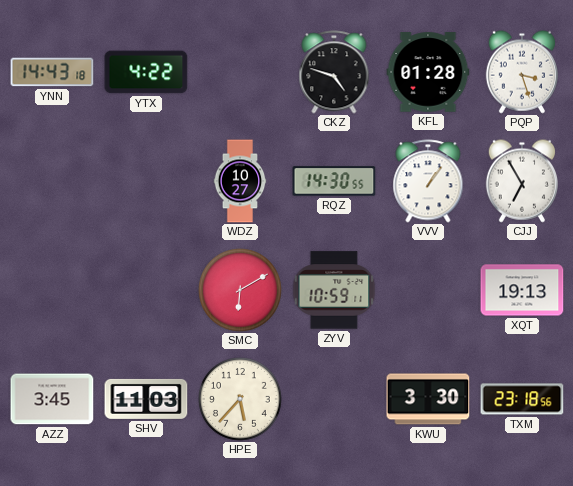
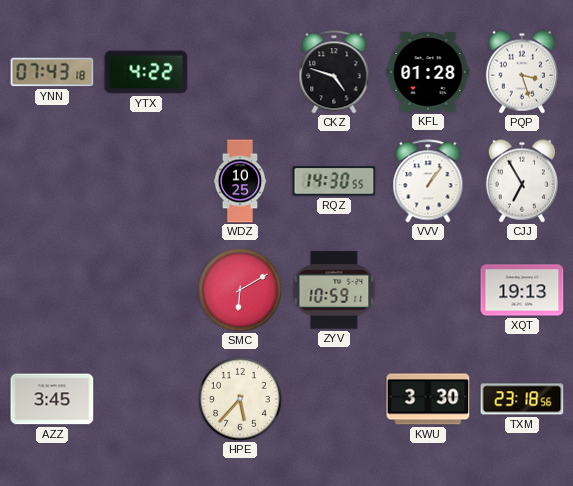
YNN: 14:43 -> 07:43 (52, 72)
WDZ: 10:27 -> 10:25 (240, 181)
SHV: 11:03 -> none (146, 399)
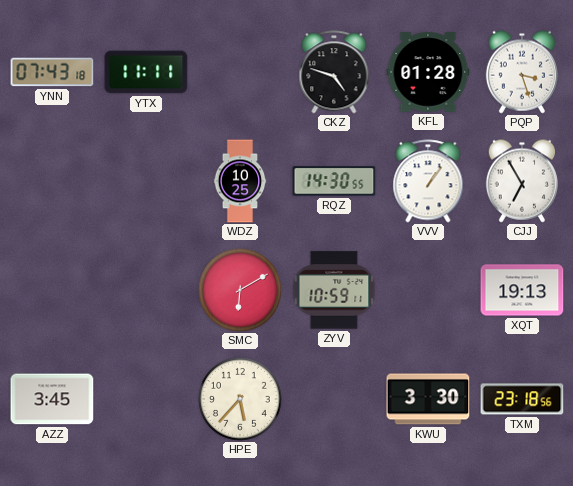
YTX: 4:22 -> 11:11 (146, 72)
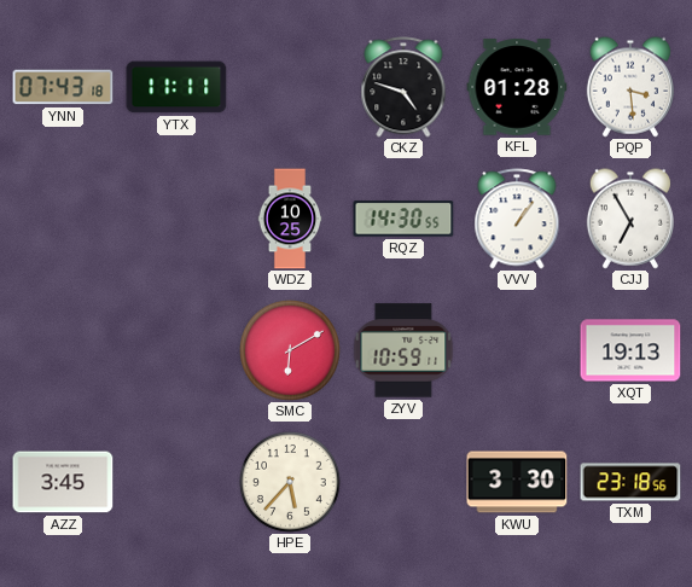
PQP: 3:27 -> 3:29 (629, 87)
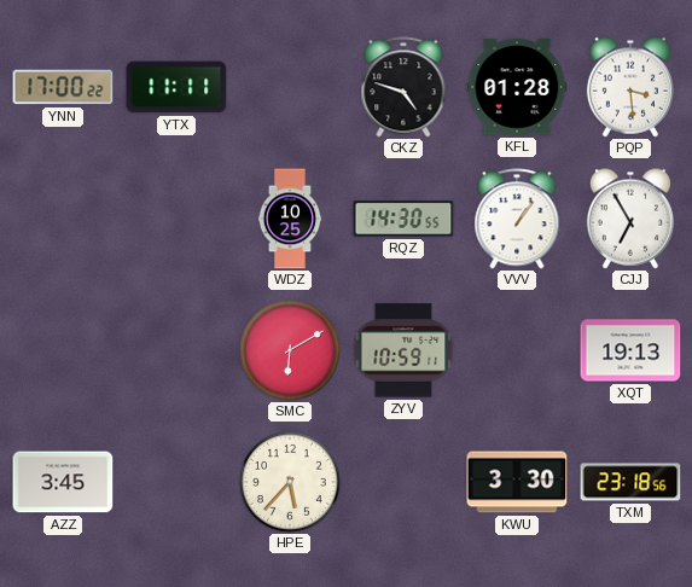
YNN: 07:43 -> 17:00 (63, 87)
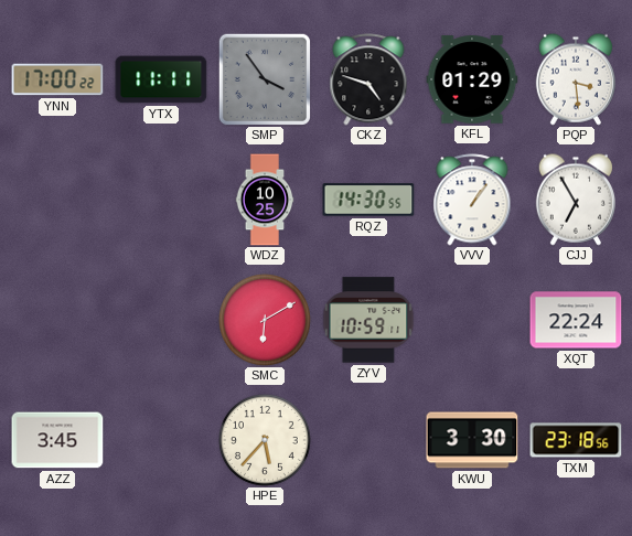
SMP: none -> 3:54 (264, 78)
KFL: 01:28 -> 01:29 (472, 79)
XQT: 19:13 -> 22:24 (576, 320)
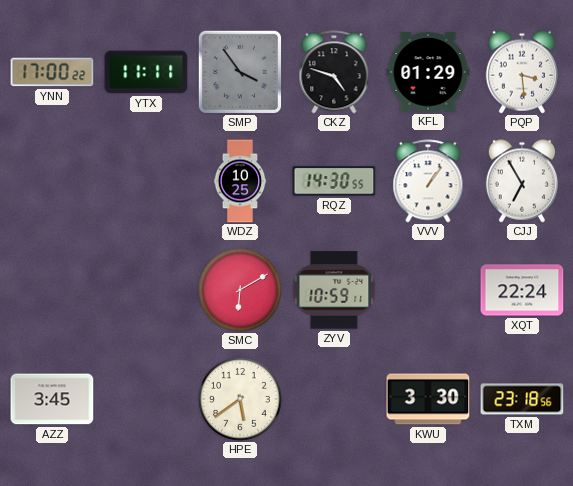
HPE: 5:37 -> 5:39 (241, 400)
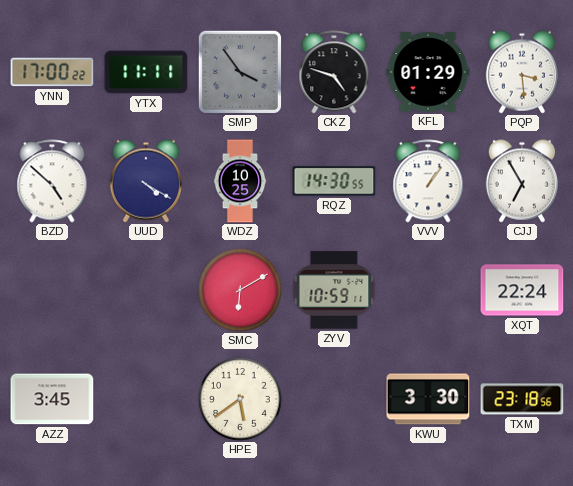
BZD: none -> 4:52 (52, 181)
UUD: none -> 4:20 (145, 181)
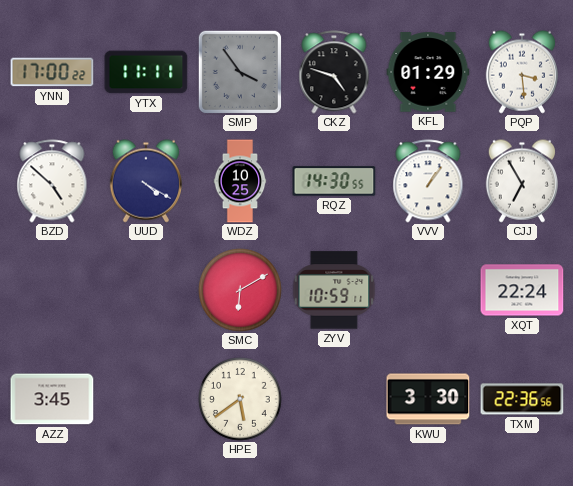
TXM: 23:18 -> 22:36 (522, 399)
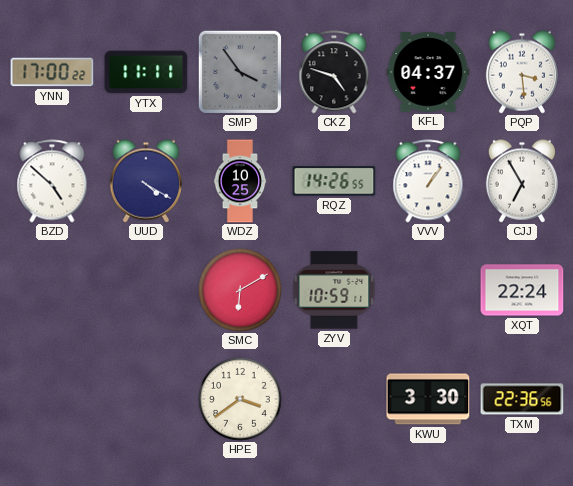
KFL: 01:29 -> 04:37 (428, 72)
RQZ: 14:30 -> 14:26 (334, 181)
AZZ: 3:45 -> none (52, 399)
HPE: 5:39 -> 3:39 (241, 400)
